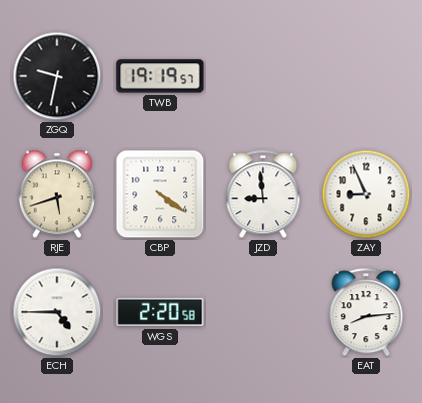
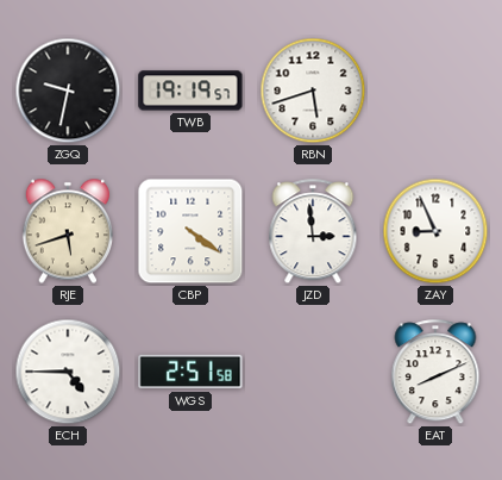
RBN: none -> 5:42 (313, 91)
JZD: 8:59 -> 2:59 (313, 232)
WGS: 2:20 -> 2:51 (190, 372)
EAT: 8:14 -> 8:11 (435, 373)
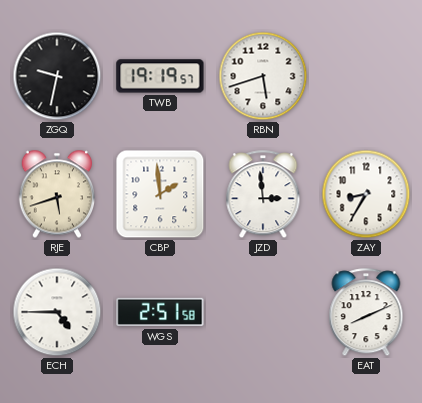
CBP: 4:21 -> 1:59 (160, 194)
ZAY: 8:56 -> 8:35 (366, 194)
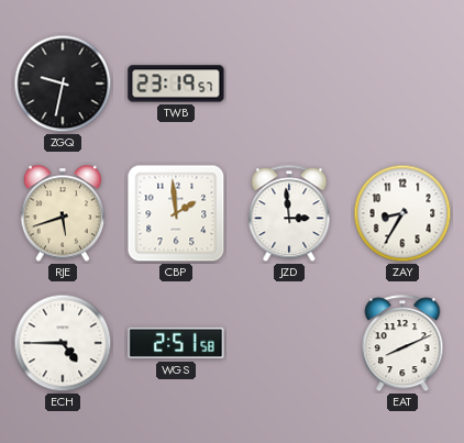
TWB: 19:19 -> 23:19 (176, 84)
RBN: 5:42 -> none (263, 76)
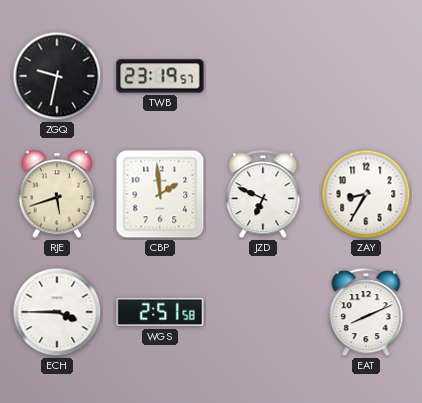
JZD: 2:59 -> 6:49 (263, 195)
ECH: 4:45 -> 3:45 (57, 312)
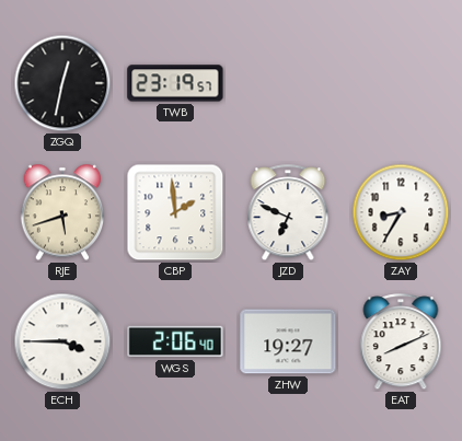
ZGQ: 9:32 -> 12:32 (62, 83)
WGS: 2:51 -> 2:06 (175, 341)
ZHW: none -> 19:27 (288, 341)
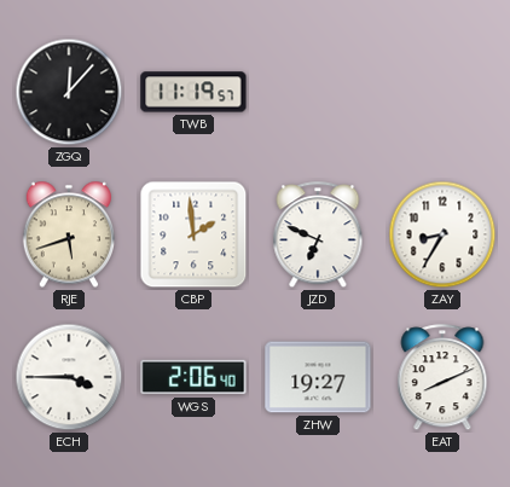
ZGQ: 12:32 -> 12:07 (69, 92)
TWB: 23:19 -> 11:19 (193, 92)
